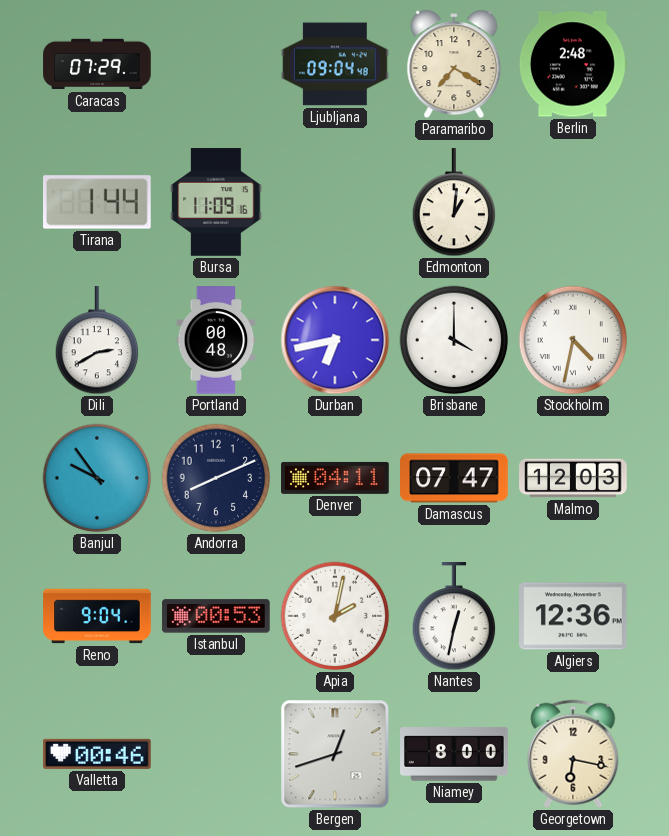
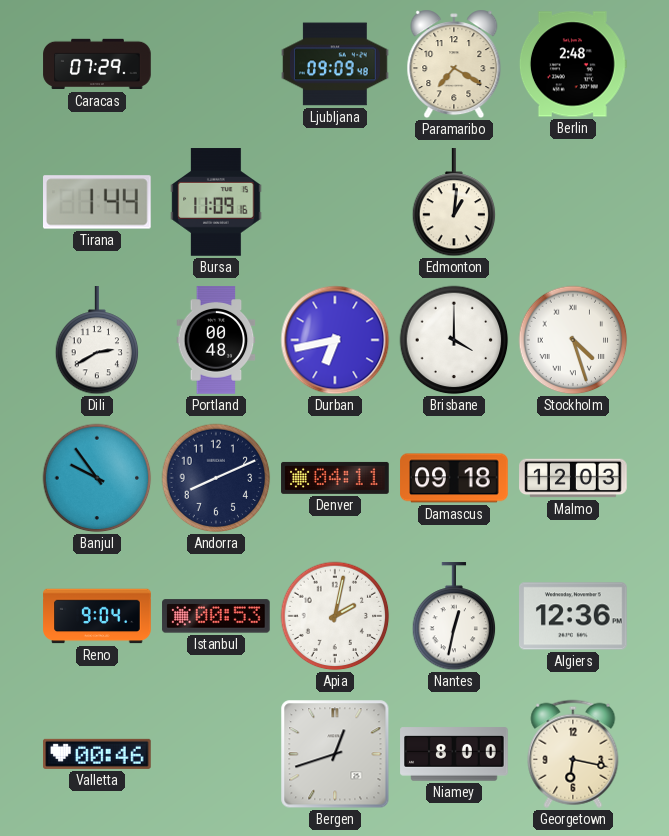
Ljubljana: 09:04 -> 09:09 (335, 64)
Stockholm: 4:32 -> 4:27 (573, 340)
Damascus: 07:47 -> 09:18 (454, 478)
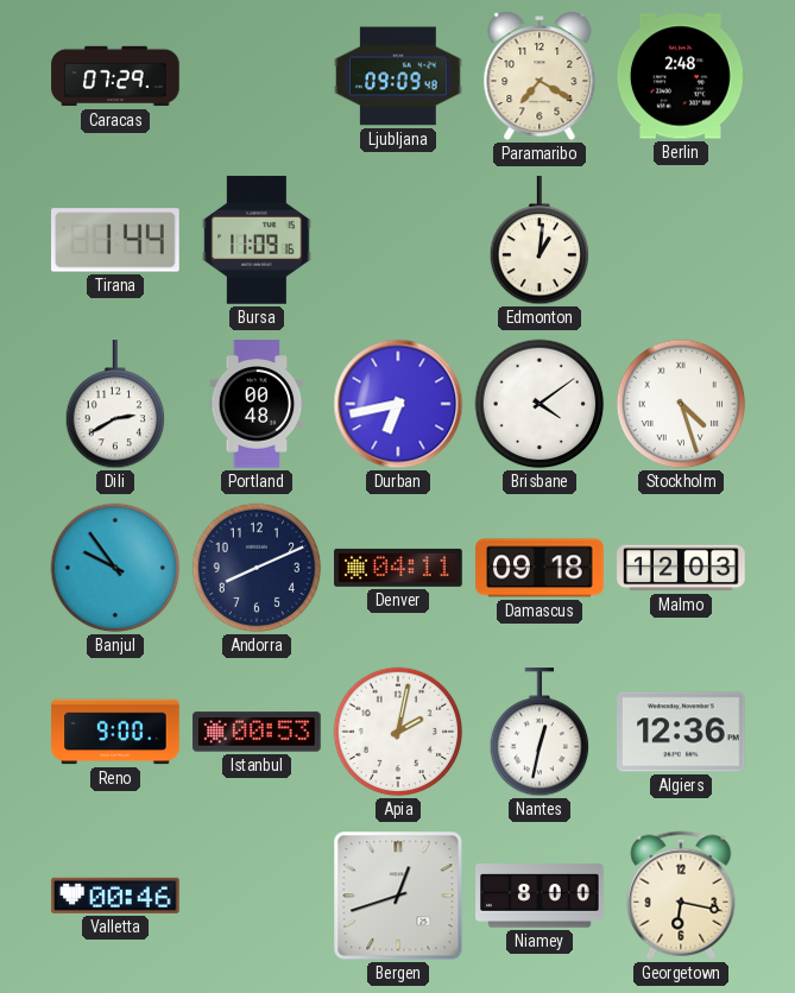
Brisbane: 4:00 -> 4:09 (540, 404)
Reno: 9:04 -> 9:00 (115, 732)
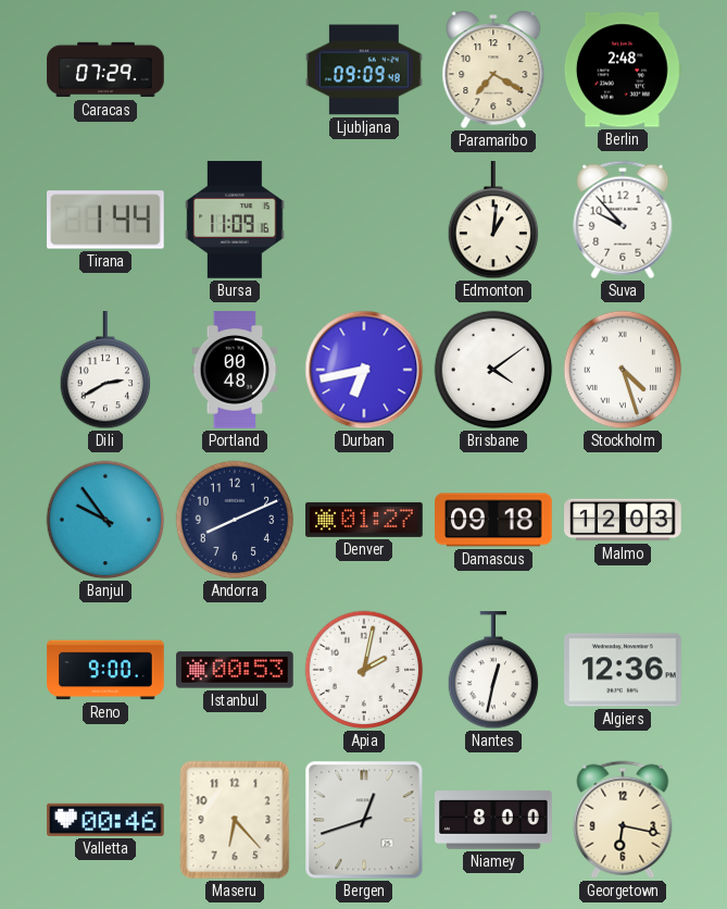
Suva: none -> 9:53 (623, 220)
Denver: 04:11 -> 01:27 (364, 520)
Maseru: none -> 6:23 (235, 820)
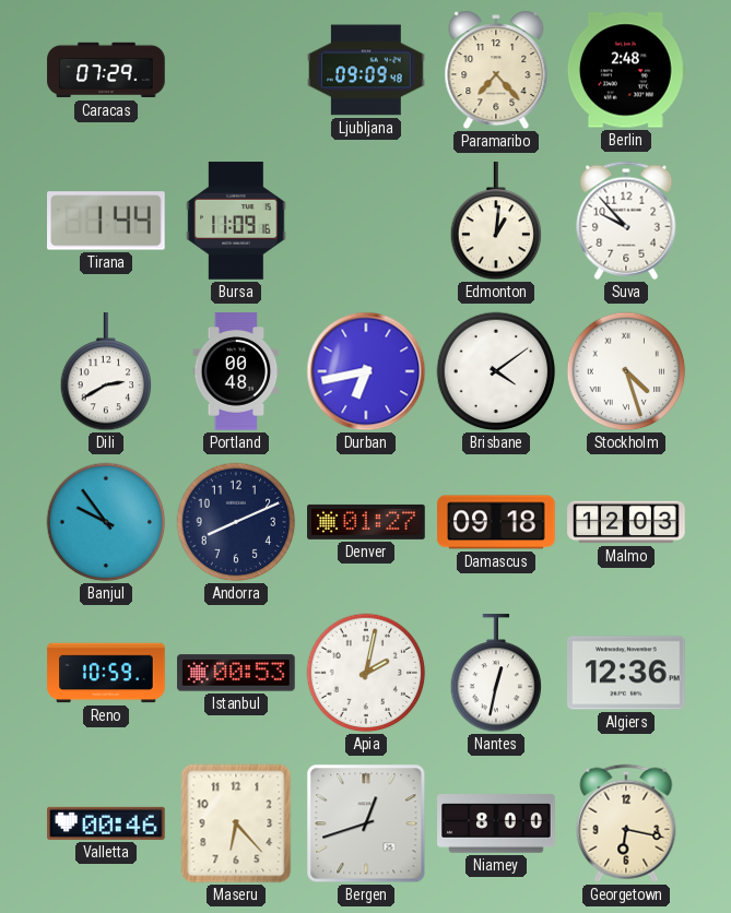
Paramaribo: 7:20 -> 7:23 (496, 70)
Reno: 9:00 -> 10:59 (106, 673)
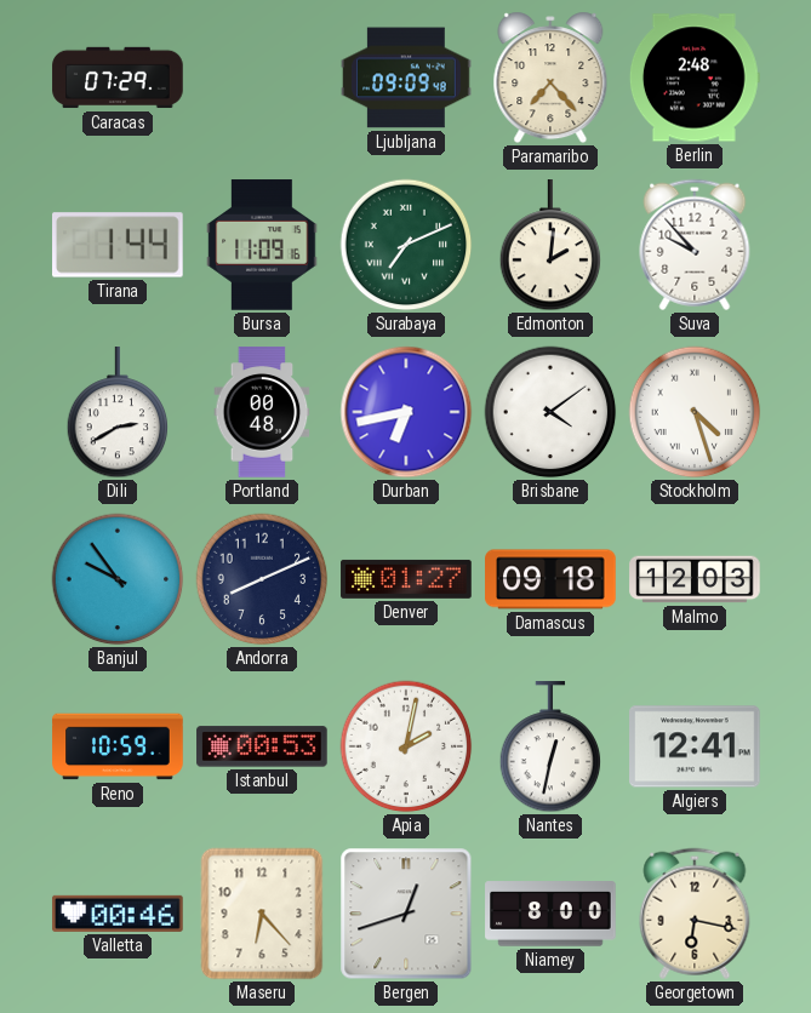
Surabaya: none -> 7:11 (406, 245)
Edmonton: 1:01 -> 2:01 (550, 246)
Algiers: 12:36 -> 12:41 (695, 746)
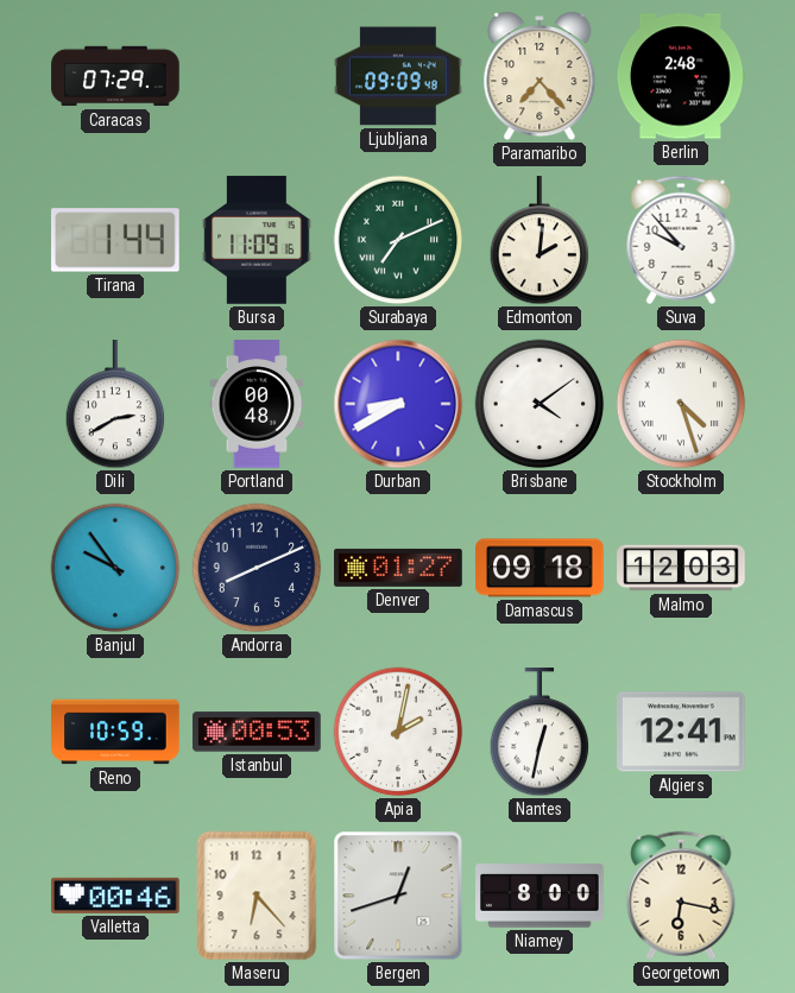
Durban: 6:43 -> 8:40 (398, 404)
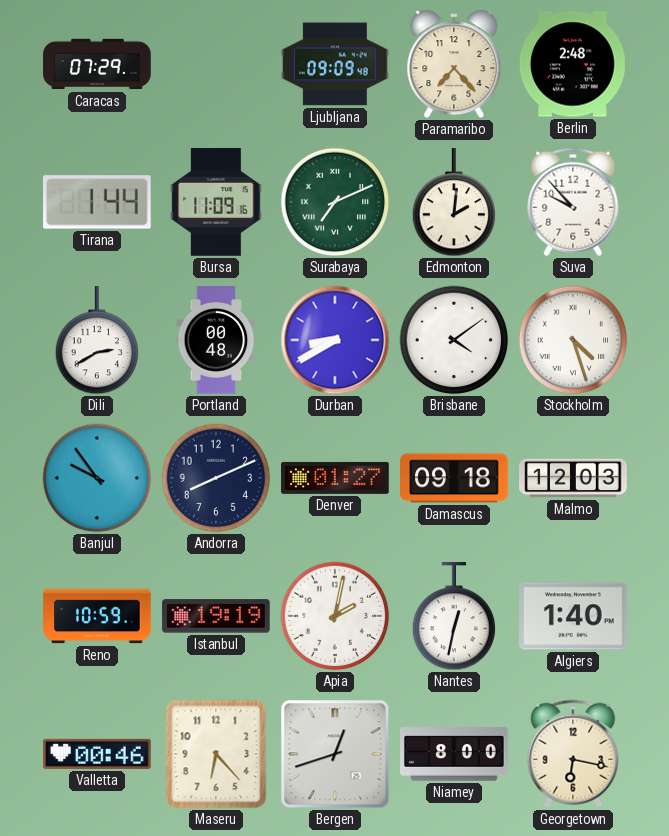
Istanbul: 00:53 -> 19:19 (216, 616)
Algiers: 12:41 -> 1:40 (573, 616)
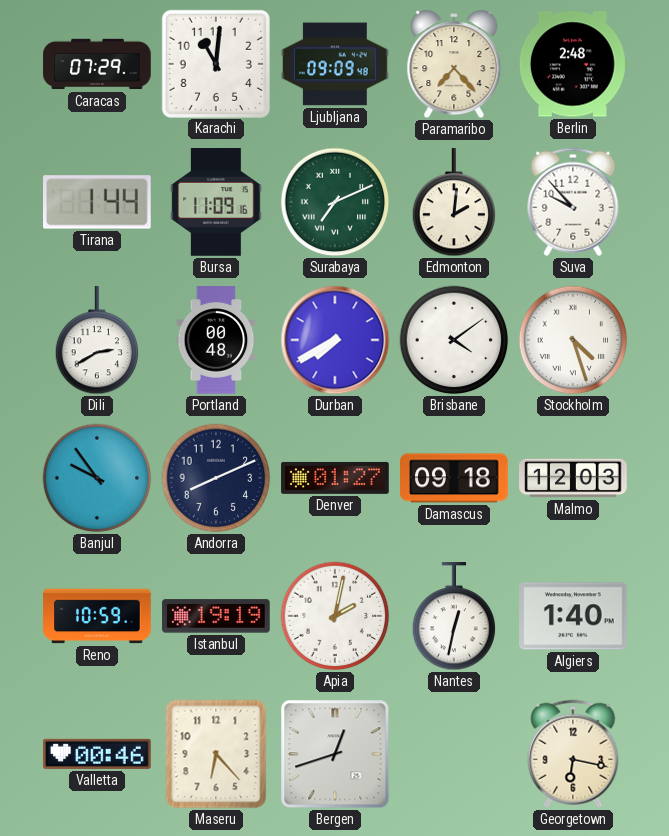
Karachi: none -> 11:01 (215, 63)
Durban: 8:40 -> 7:40 (335, 340)
Niamey: 8:00 -> none (454, 754)
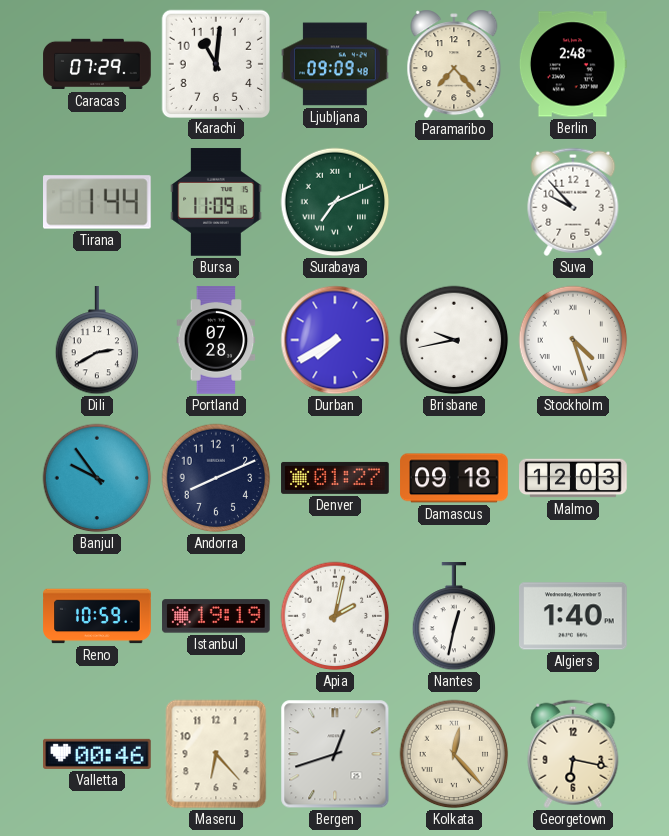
Edmonton: 2:01 -> none (454, 203)
Portland: 00:48 -> 07:28 (216, 340)
Brisbane: 4:09 -> 9:43 (454, 340)
Kolkata: none -> 12:23 (454, 754)
